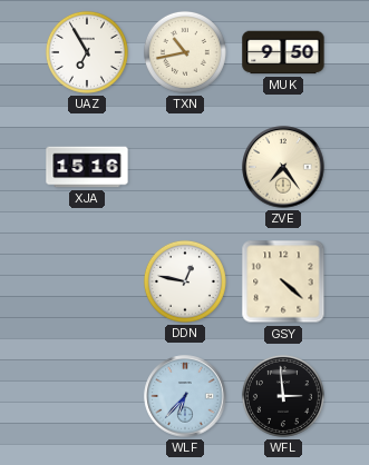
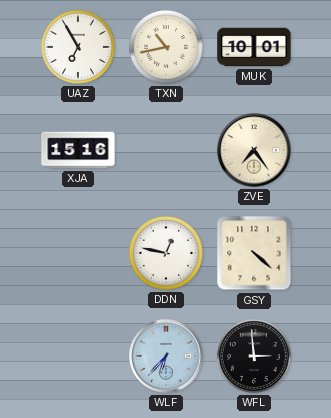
MUK: 9:50 -> 10:01 (254, 47)
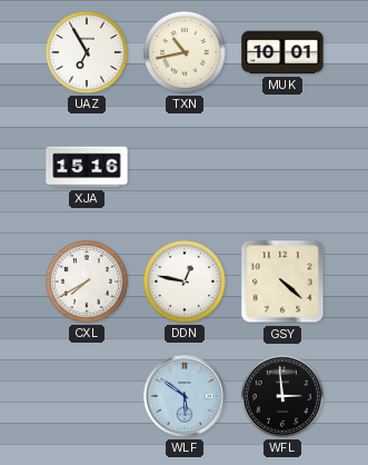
ZVE: 7:24 -> none (254, 150)
CXL: none -> 7:40 (87, 281)
WLF: 6:37 -> 5:51 (185, 396)
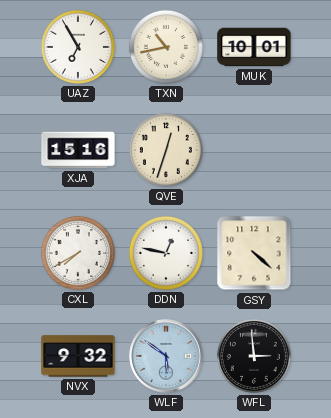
QVE: none -> 12:33 (166, 150)
NVX: none -> 9:32 (78, 356)
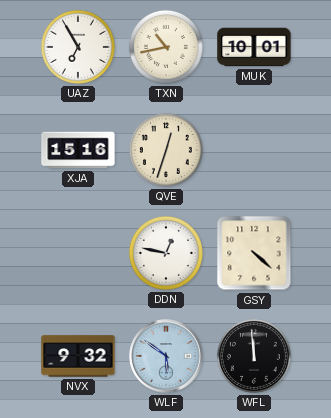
CXL: 7:40 -> none (78, 253)
WFL: 2:59 -> 11:59 (254, 356)
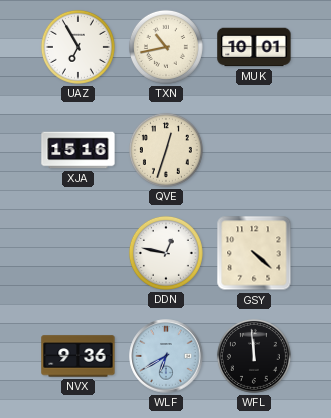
NVX: 9:32 -> 9:36 (78, 356)
WLF: 5:51 -> 6:40 (166, 356)
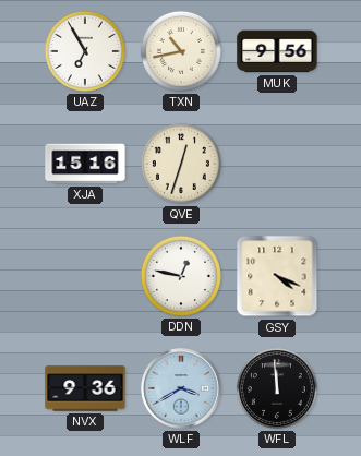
MUK: 10:01 -> 9:56 (277, 51)
GSY: 4:22 -> 4:19 (277, 276)
WLF: 6:40 -> 3:40 (181, 388)
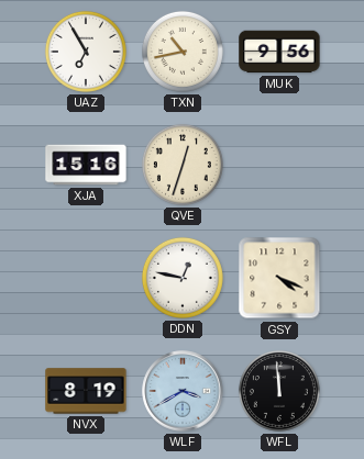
NVX: 9:36 -> 8:19 (86, 391)
